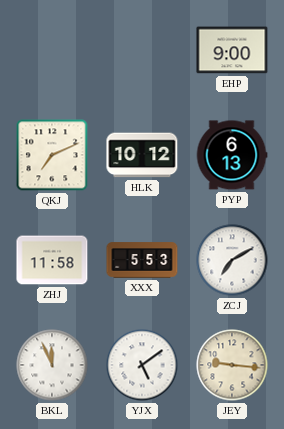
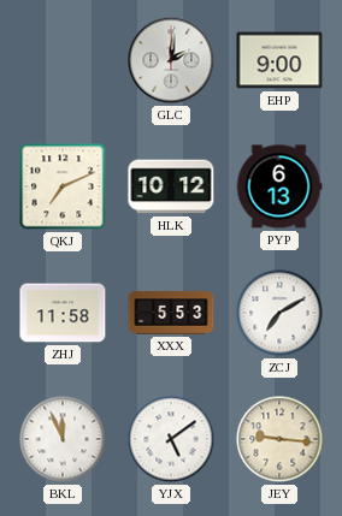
GLC: none -> 2:01 (171, 60)
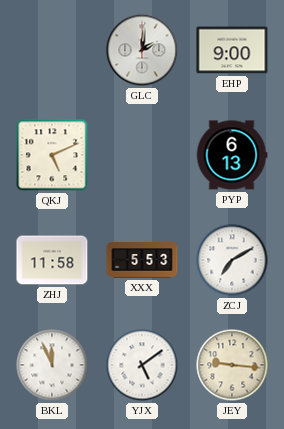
QKJ: 7:11 -> 5:11 (52, 155)
HLK: 10:12 -> none (171, 186)
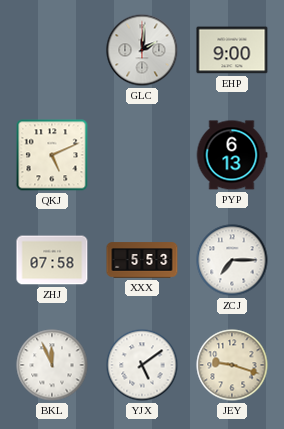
ZHJ: 11:58 -> 07:58 (52, 260)
ZCJ: 7:10 -> 7:15 (232, 260)
JEY: 9:16 -> 9:18 (232, 365)
